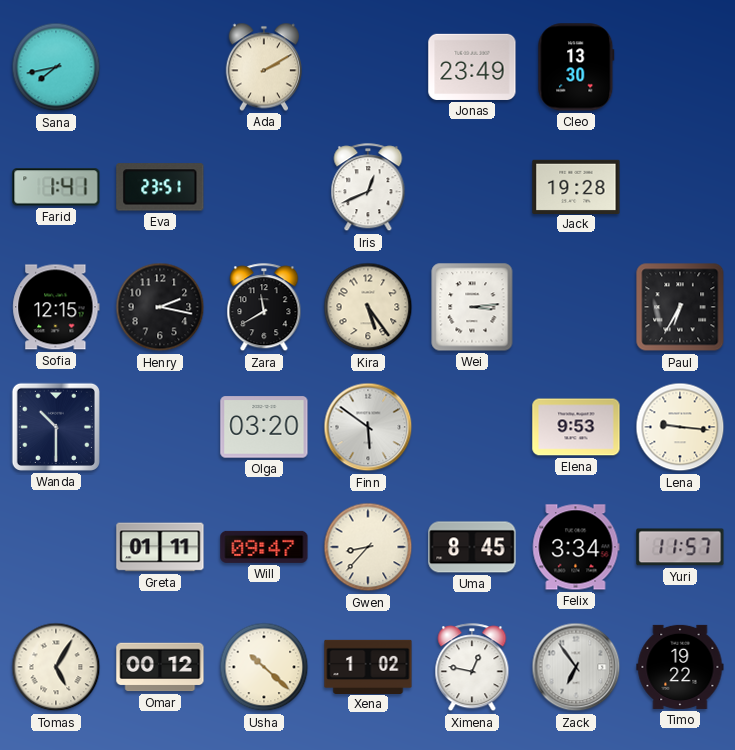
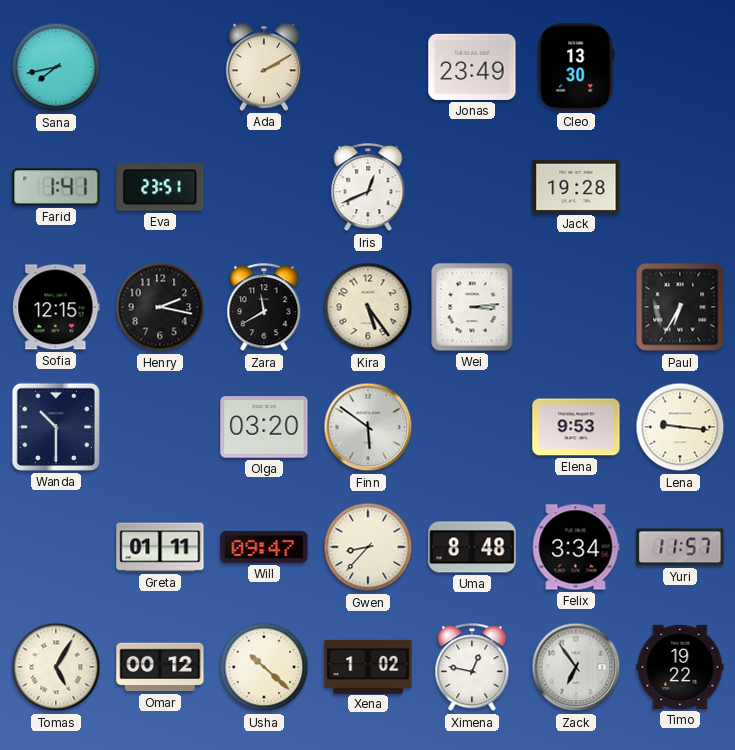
Uma: 8:45 -> 8:48 (472, 547)
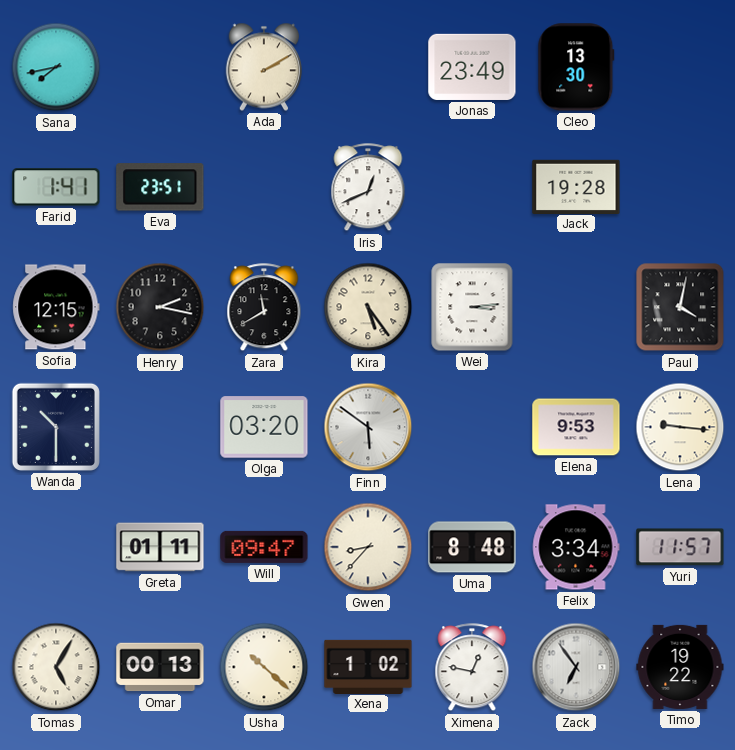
Paul: 6:35 -> 4:02 (680, 307)
Omar: 00:12 -> 00:13 (160, 667)
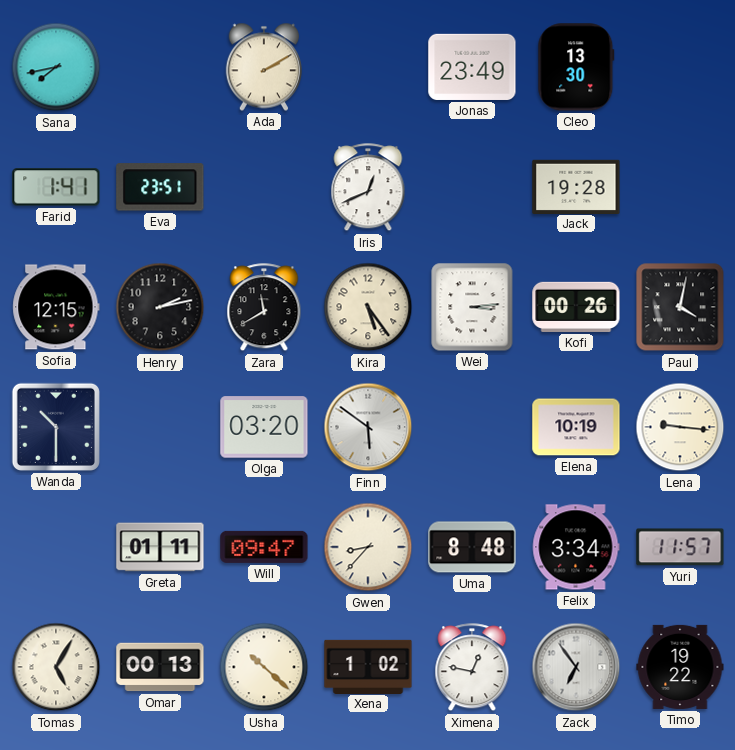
Henry: 2:17 -> 2:13 (160, 307)
Kofi: none -> 00:26 (576, 307)
Elena: 9:53 -> 10:19 (576, 427)
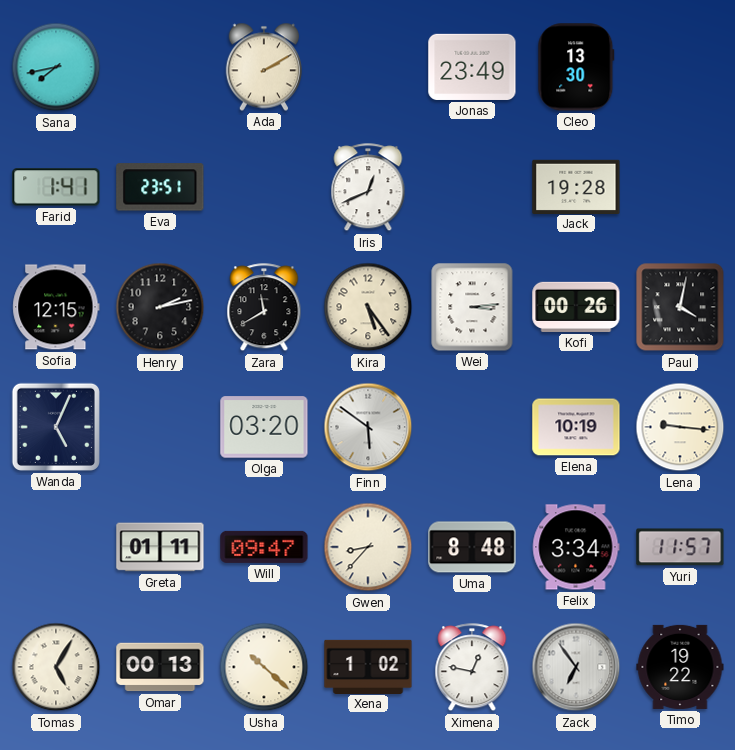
Wanda: 10:30 -> 5:04 (56, 427)
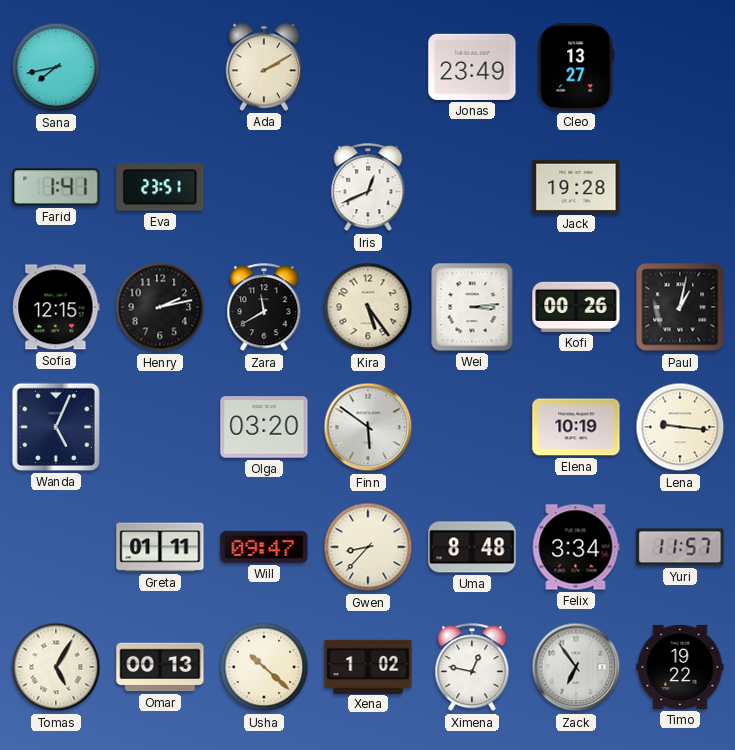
Cleo: 13:30 -> 13:27 (576, 67)
Paul: 4:02 -> 1:02 (680, 307)
